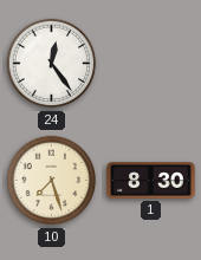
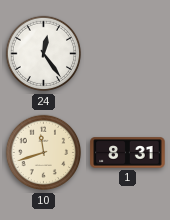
10: 7:27 -> 11:42 (44, 153)
1: 8:30 -> 8:31 (128, 153)
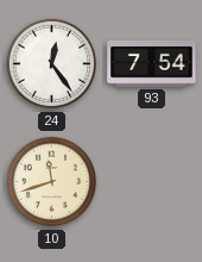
93: none -> 7:54 (152, 63)
1: 8:31 -> none (128, 153)
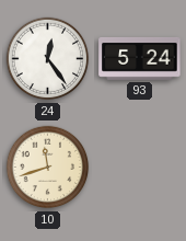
93: 7:54 -> 5:24 (140, 58)
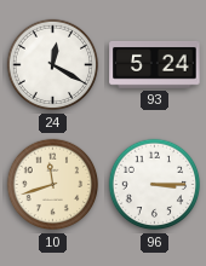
24: 12:24 -> 12:20 (53, 65)
96: none -> 3:15 (155, 185)
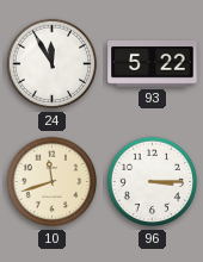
24: 12:20 -> 11:55 (53, 64)
93: 5:24 -> 5:22 (153, 63)
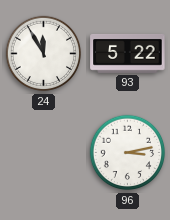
10: 11:42 -> none (53, 182)
96: 3:15 -> 3:13 (128, 153)
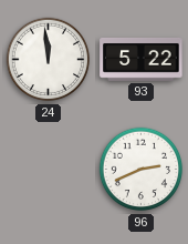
24: 11:55 -> 11:59 (49, 60)
96: 3:13 -> 2:41 (142, 170)
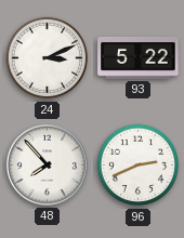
24: 11:59 -> 3:11 (48, 58)
48: none -> 7:53 (47, 164)
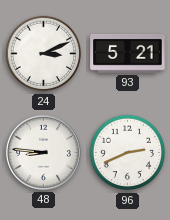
93: 5:22 -> 5:21 (128, 53)
48: 7:53 -> 8:46 (43, 152)
